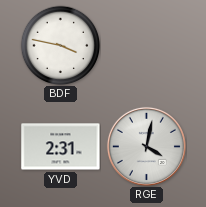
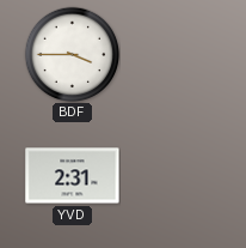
BDF: 3:47 -> 3:45 (72, 54)
RGE: 4:02 -> none (146, 146)
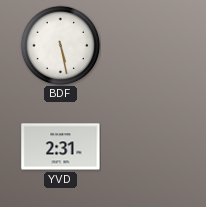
BDF: 3:45 -> 5:28 (60, 45)
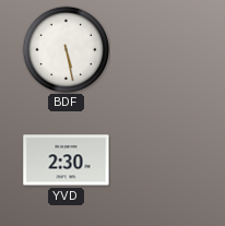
YVD: 2:31 -> 2:30 (67, 160)
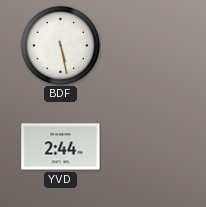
YVD: 2:30 -> 2:44 (61, 147)
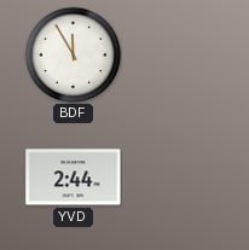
BDF: 5:28 -> 11:55 (73, 54)
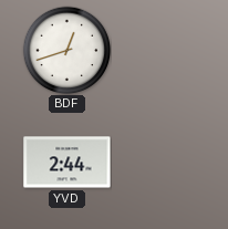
BDF: 11:55 -> 12:42 (66, 50)
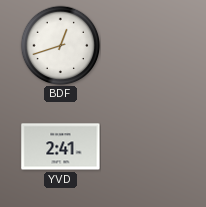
YVD: 2:44 -> 2:41 (61, 147)
